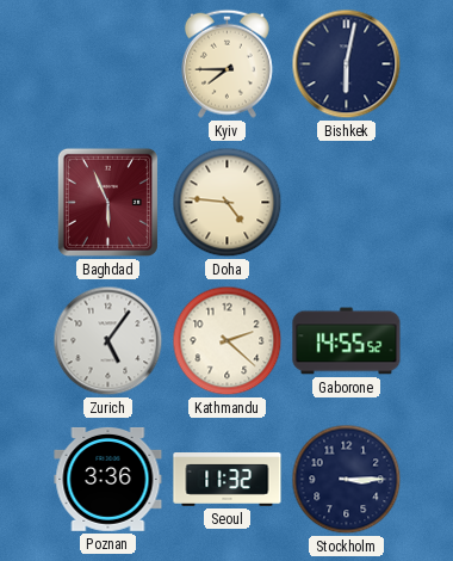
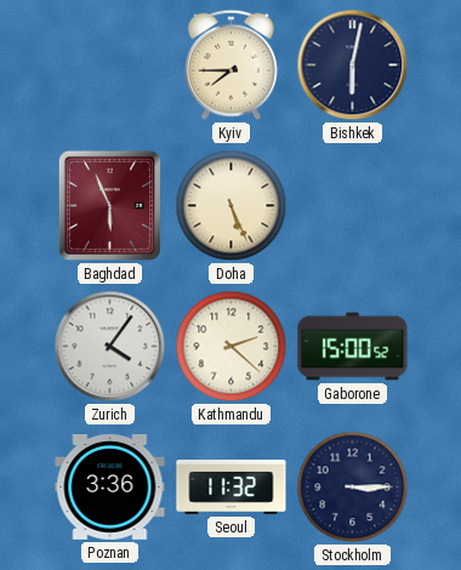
Doha: 4:46 -> 5:26 (232, 206)
Zurich: 5:06 -> 4:06 (110, 347)
Gaborone: 14:55 -> 15:00 (353, 347)
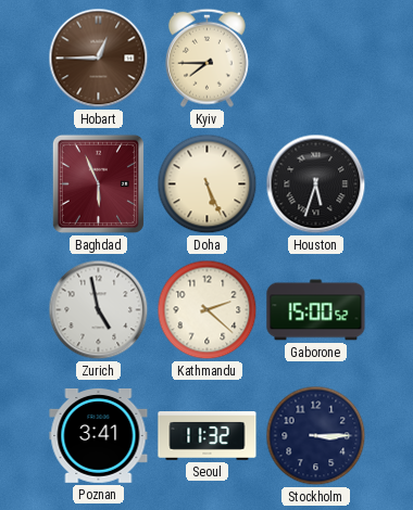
Hobart: none -> 12:45 (99, 59)
Bishkek: 6:02 -> none (353, 65)
Houston: none -> 5:33 (316, 184)
Zurich: 4:06 -> 4:58 (99, 310)
Poznan: 3:36 -> 3:41 (99, 435)
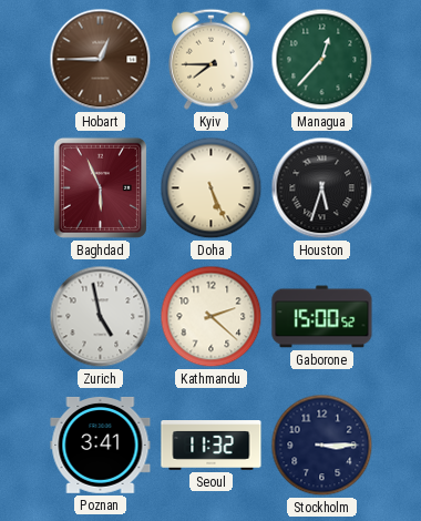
Managua: none -> 12:37 (322, 60)
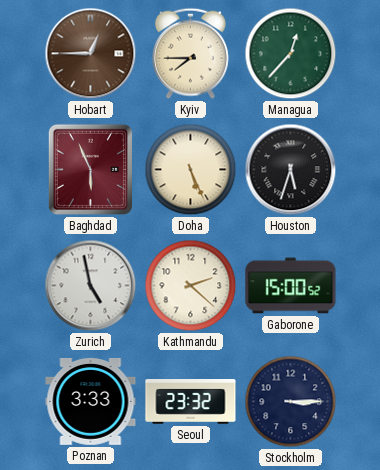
Poznan: 3:41 -> 3:33 (91, 401)
Seoul: 11:32 -> 23:32 (191, 402)
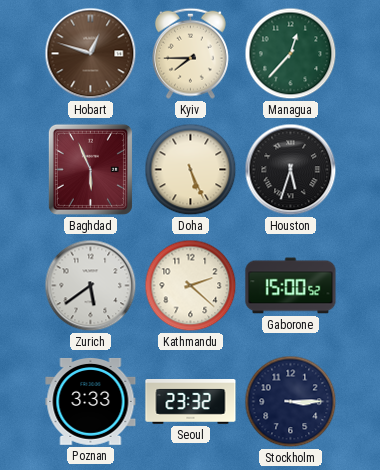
Hobart: 12:45 -> 12:48 (91, 54)
Zurich: 4:58 -> 5:39 (91, 286)
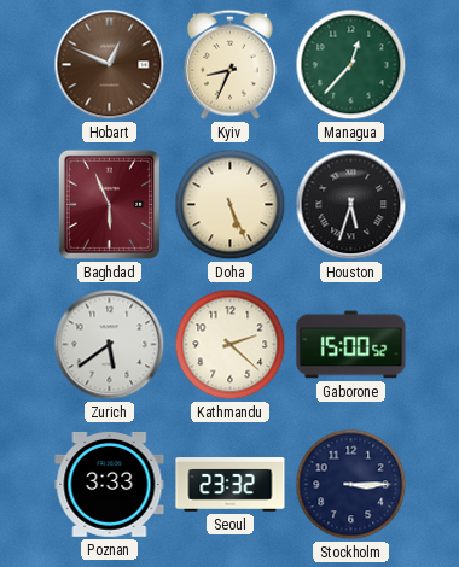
Hobart: 12:48 -> 12:49 (110, 65)
Kyiv: 7:45 -> 8:34 (230, 64)
